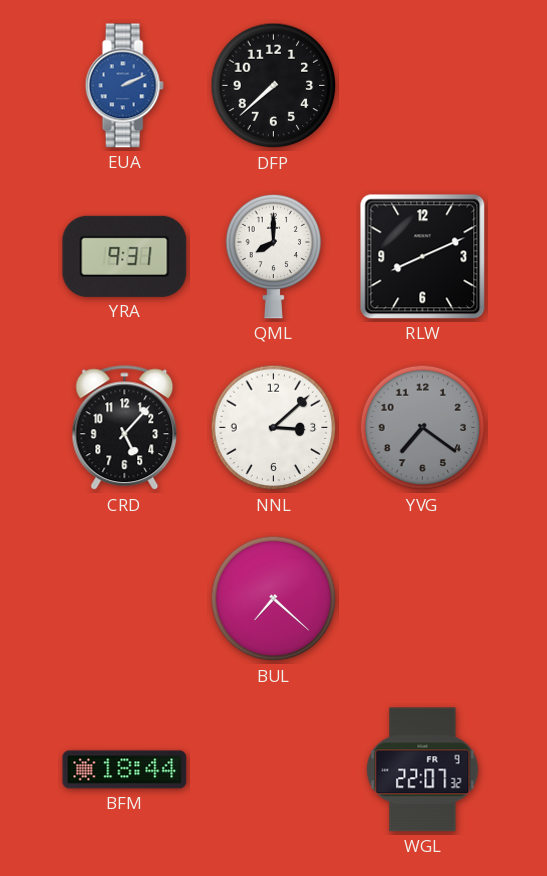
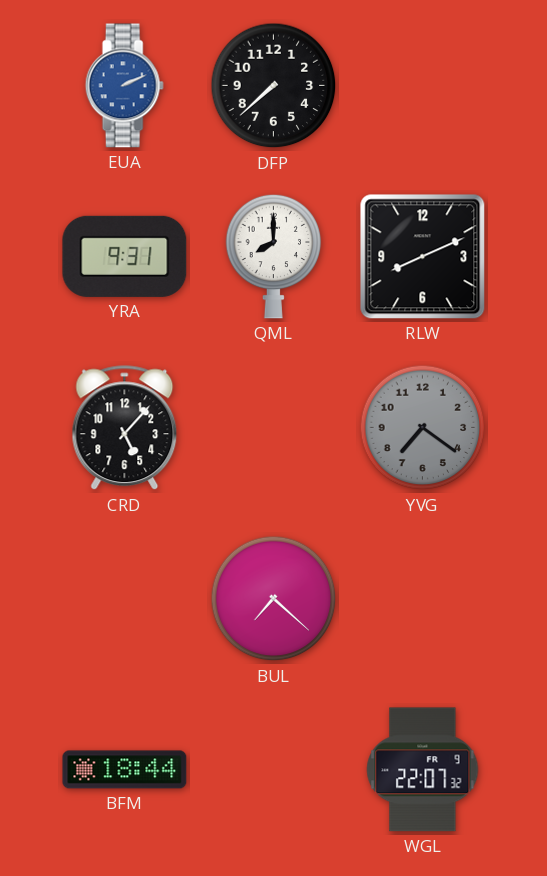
NNL: 3:08 -> none (274, 428)
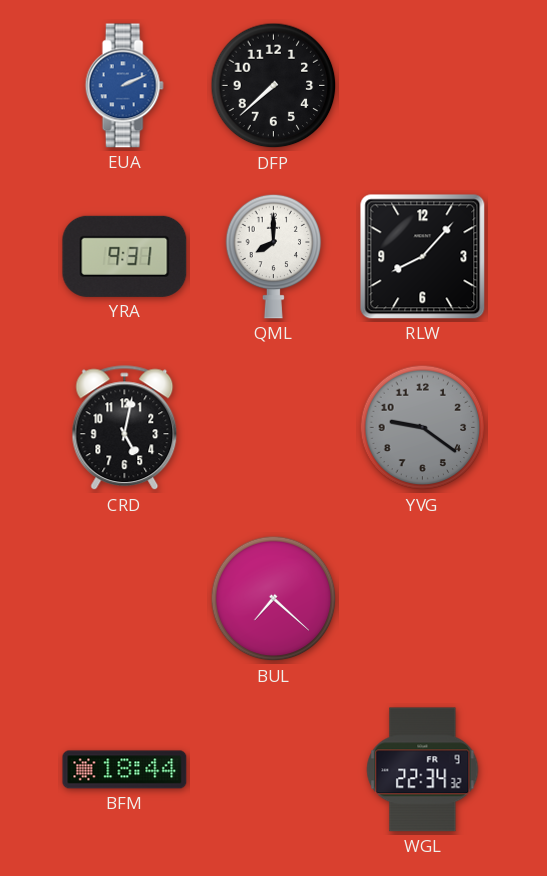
RLW: 8:11 -> 8:07 (423, 257)
CRD: 5:07 -> 5:02 (125, 428)
YVG: 7:21 -> 9:21 (423, 428)
WGL: 22:07 -> 22:34 (423, 770)
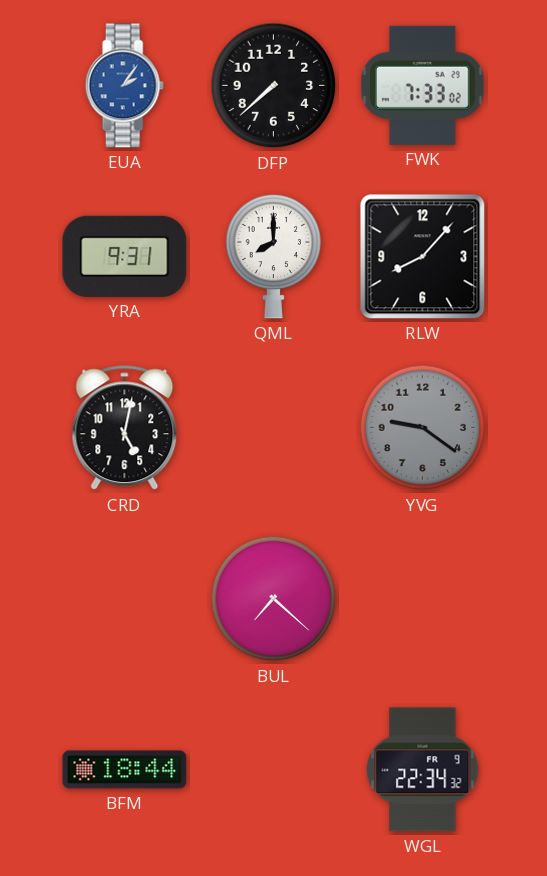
EUA: 2:11 -> 2:06 (124, 86)
FWK: none -> 7:33 (423, 85)
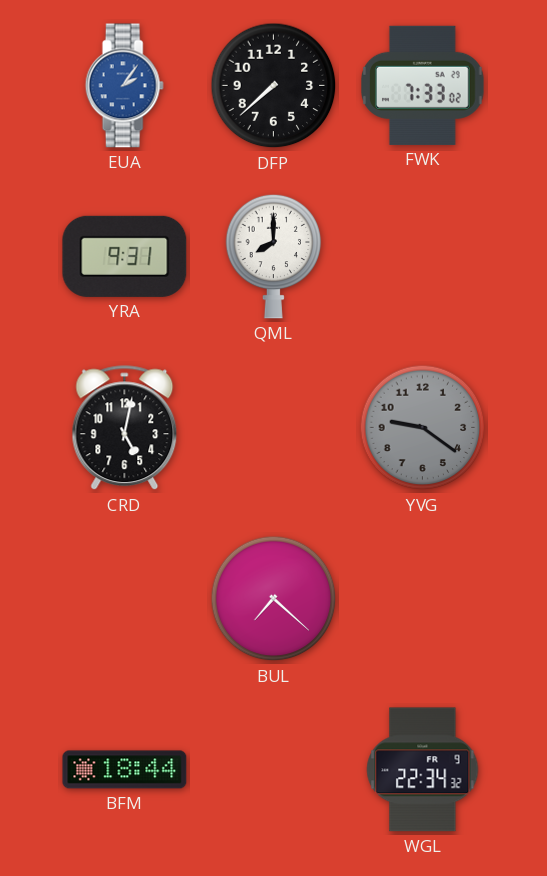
RLW: 8:07 -> none (423, 257)
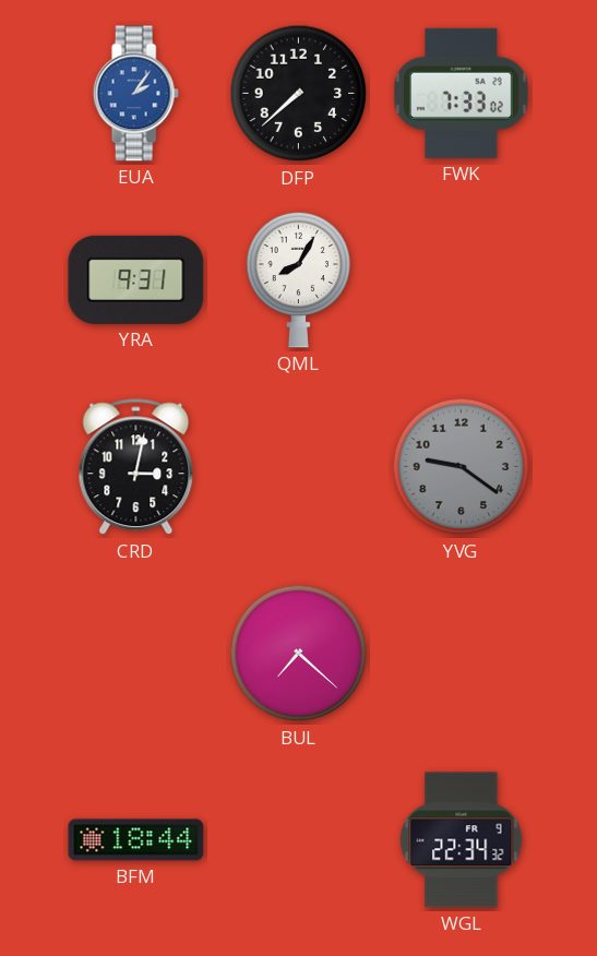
QML: 8:00 -> 8:05 (299, 279)
CRD: 5:02 -> 3:02 (136, 467)
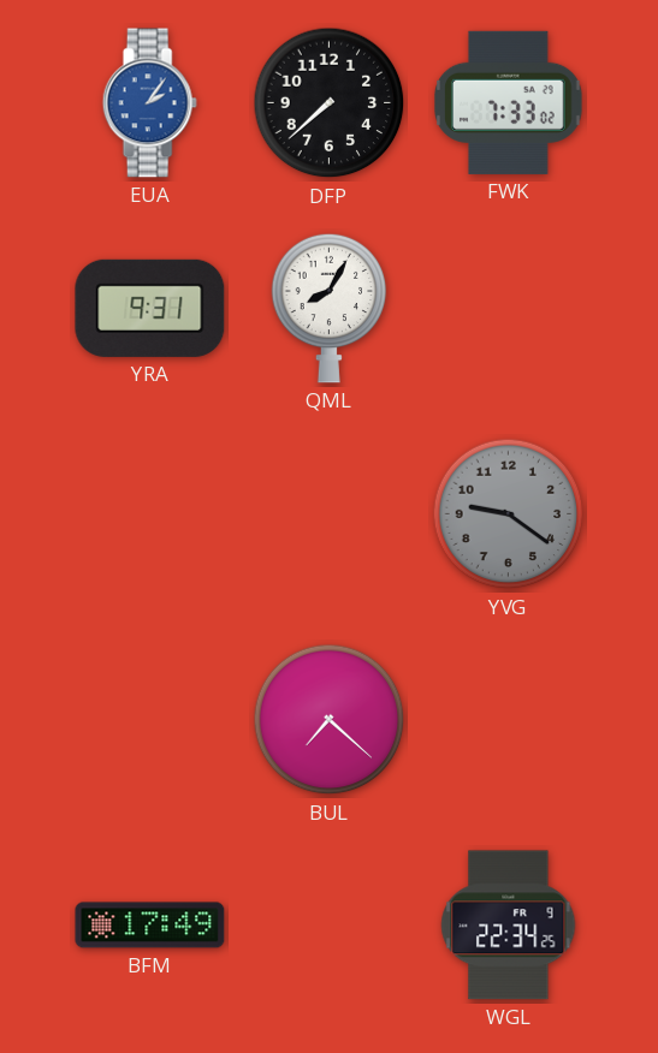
CRD: 3:02 -> none (136, 467)
BFM: 18:44 -> 17:49 (150, 926)
WGL: 22:34:32 -> 22:34:25 (509, 926)
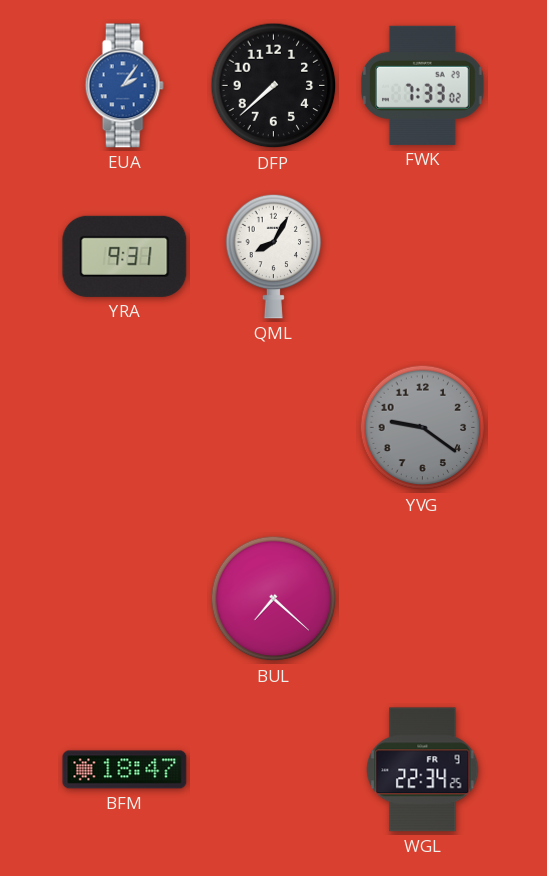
BFM: 17:49 -> 18:47 (125, 770)
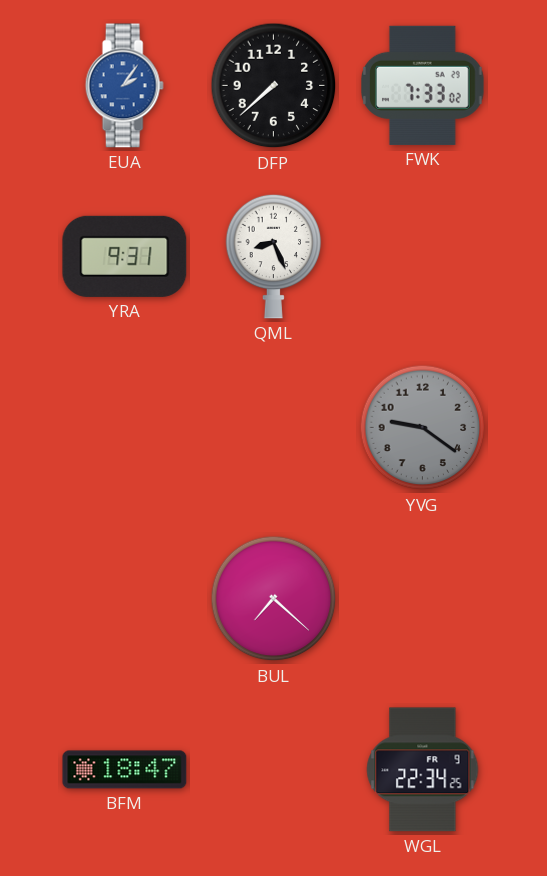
QML: 8:05 -> 8:26 (274, 256)
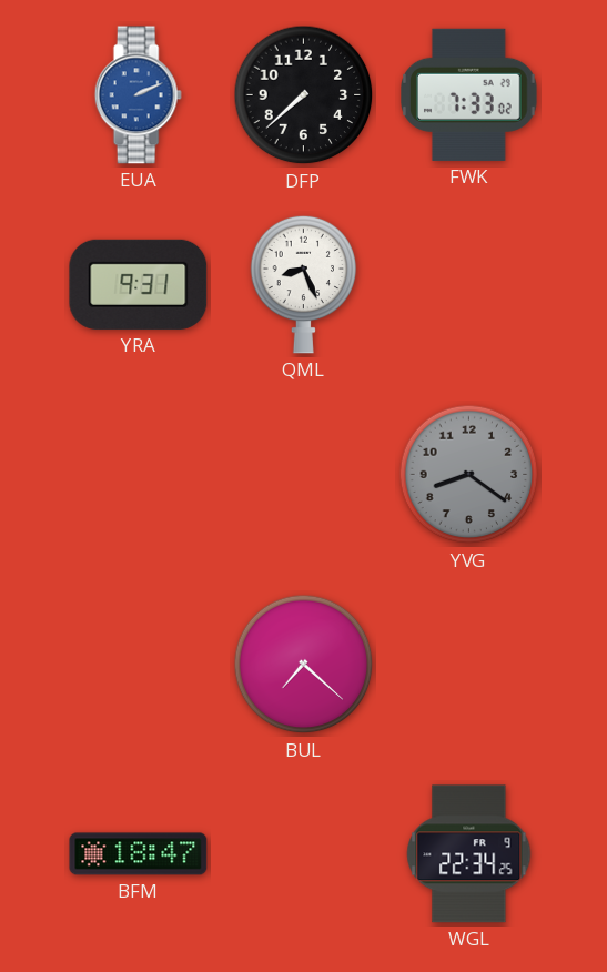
EUA: 2:06 -> 2:11 (138, 95)
YVG: 9:21 -> 8:21 (469, 475)
